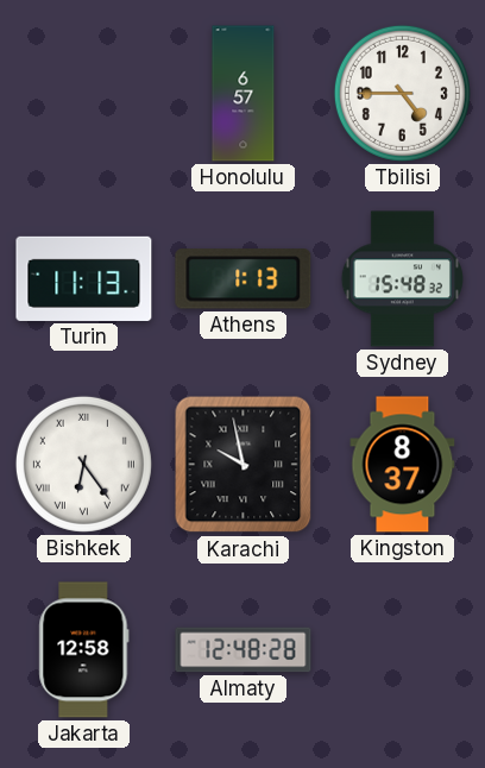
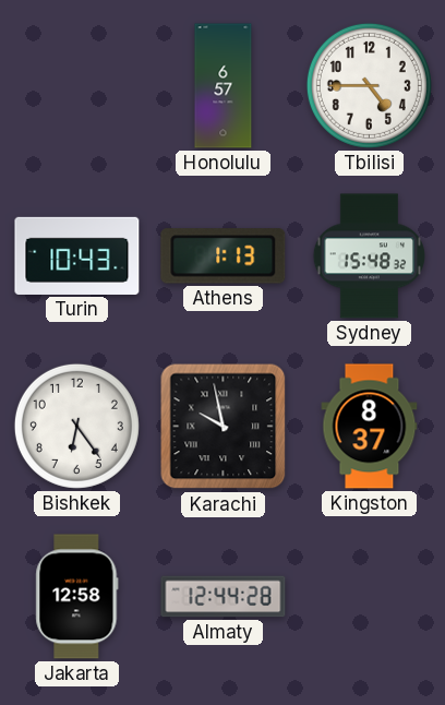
Turin: 11:13 -> 10:43 (77, 255)
Bishkek numerals: Roman -> Arabic (76, 426)
Almaty: 12:48 -> 12:44 (224, 597)
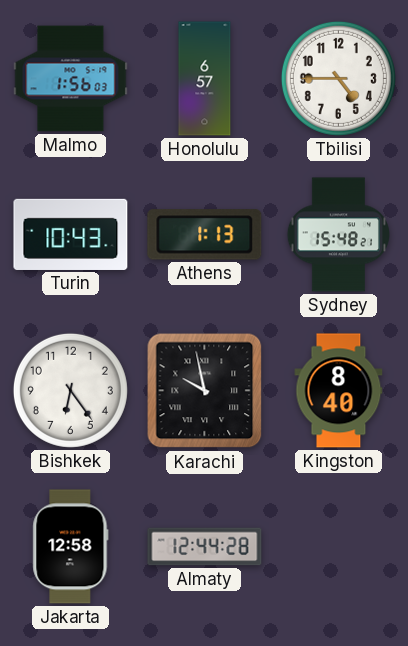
Malmo: none -> 1:56 (71, 79)
Sydney: 15:48:32 -> 15:48:21 (338, 235)
Kingston: 8:37 -> 8:40 (339, 391)
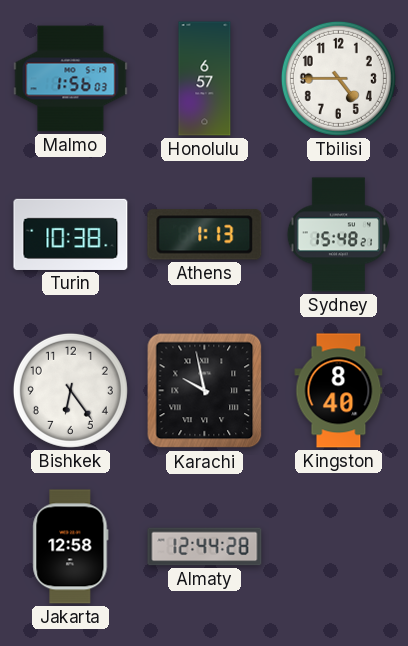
Turin: 10:43 -> 10:38 (71, 234)
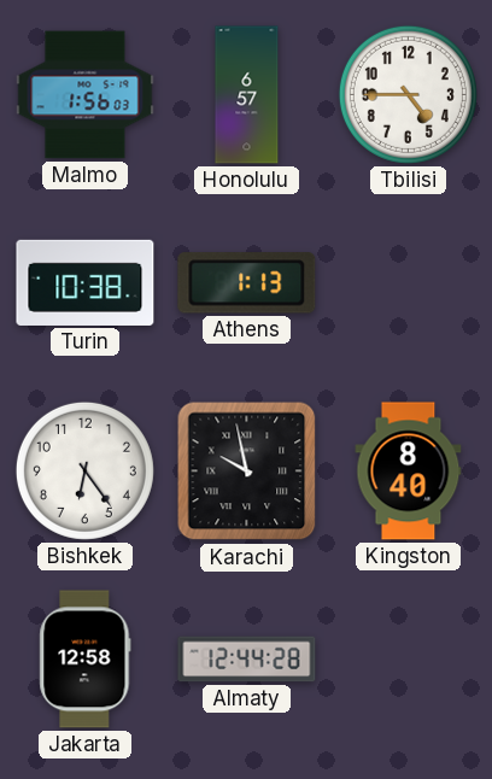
Sydney: 15:48 -> none (338, 235)
